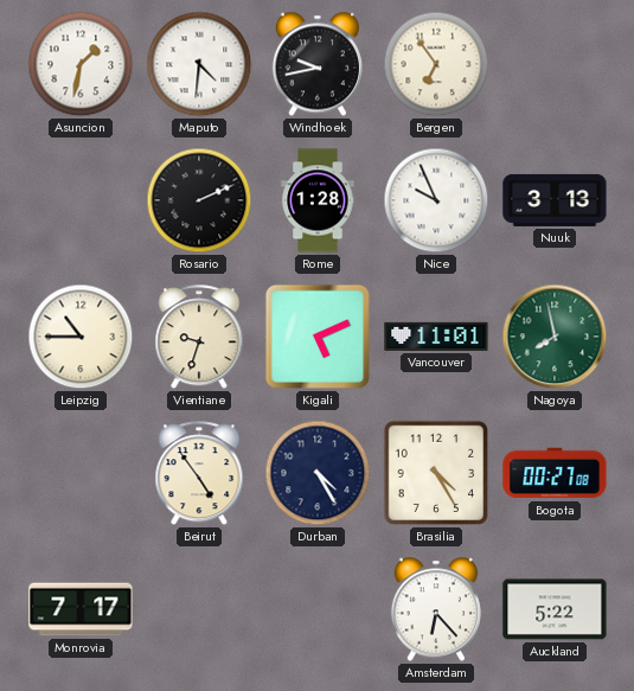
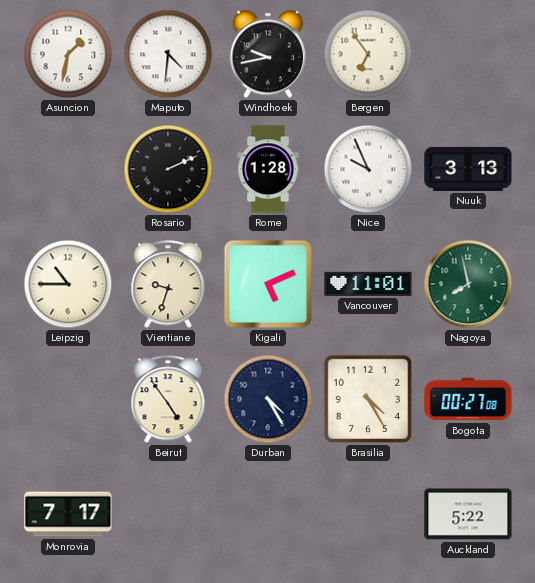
Amsterdam: 6:23 -> none (436, 609)
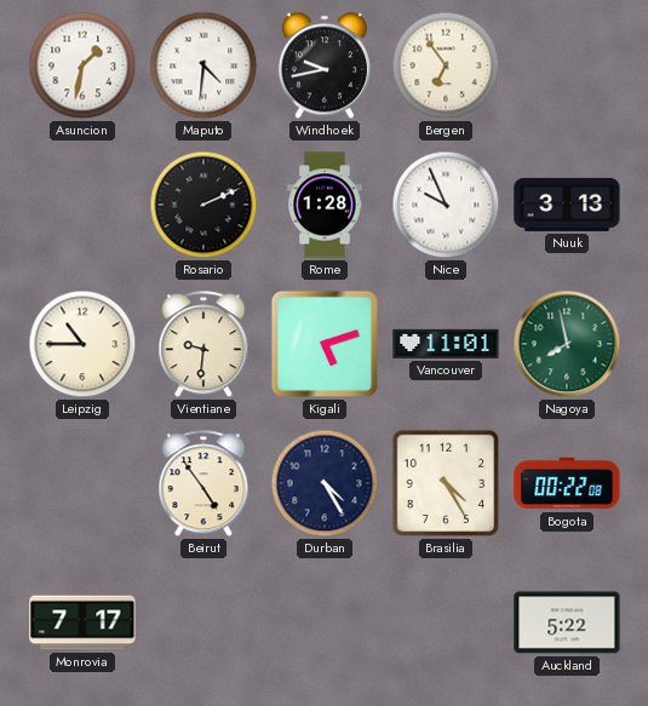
Vientiane: 9:33 -> 9:31 (203, 345)
Kigali: 5:11 -> 5:12 (325, 344)
Bogota: 00:27 -> 00:22 (567, 483)
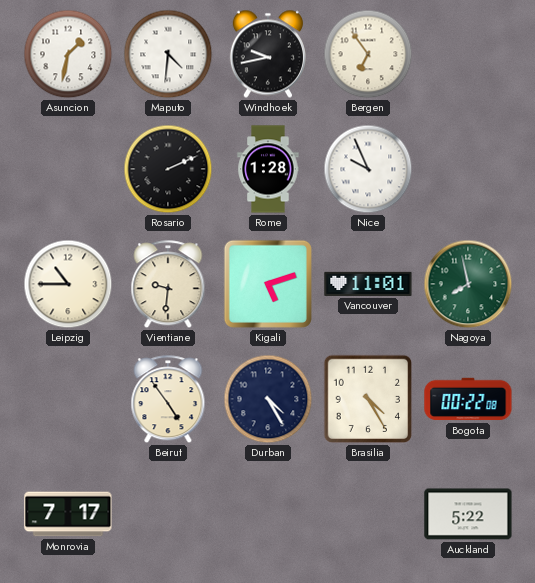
Nuuk: 3:13 -> none (567, 205)
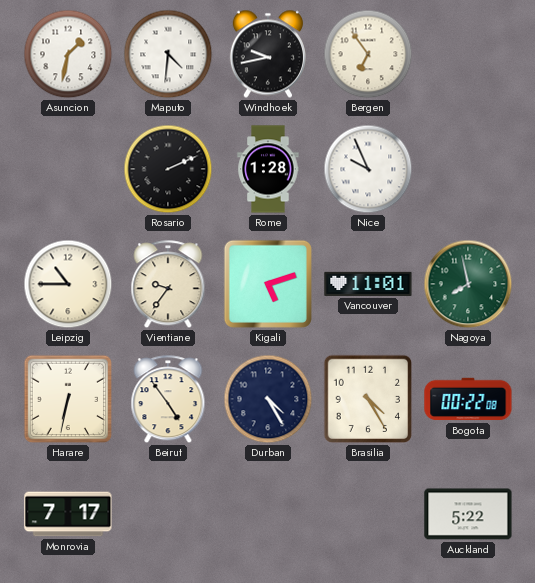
Vientiane: 9:31 -> 9:36 (168, 285)
Harare: none -> 6:32 (68, 399)
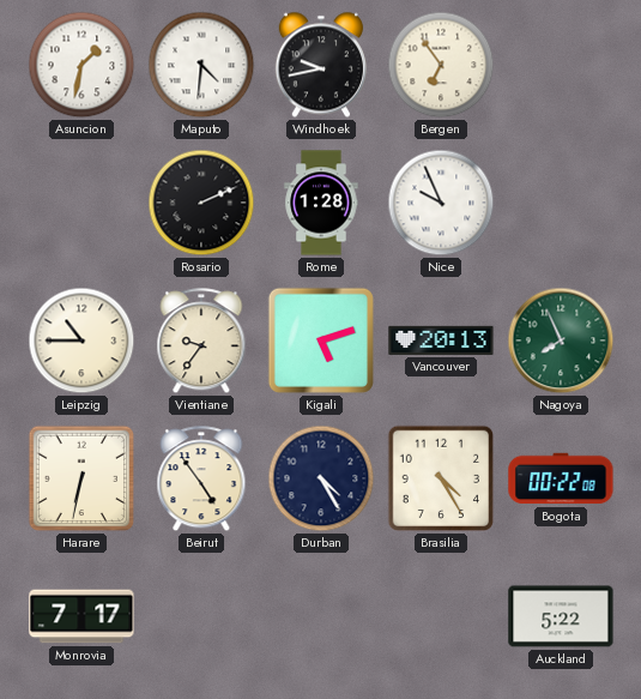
Vancouver: 11:01 -> 20:13 (441, 341)
Nagoya: 7:58 -> 7:56 (561, 341)
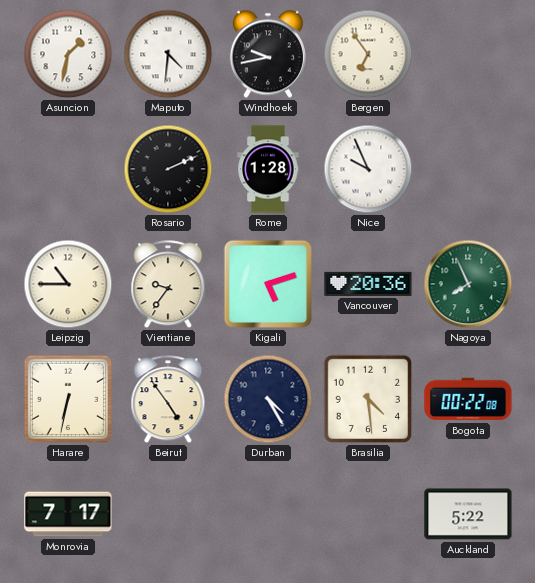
Vancouver: 20:13 -> 20:36 (368, 284)
Brasilia: 4:25 -> 4:29 (368, 399)
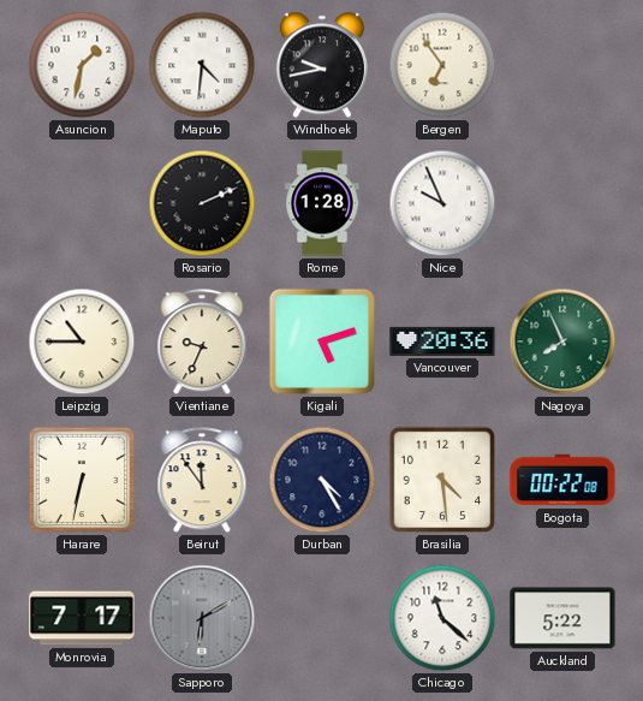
Vientiane: 9:36 -> 9:34 (202, 343)
Beirut: 4:54 -> 11:54 (202, 481)
Sapporo: none -> 6:10 (202, 618)
Chicago: none -> 11:22 (442, 618)
